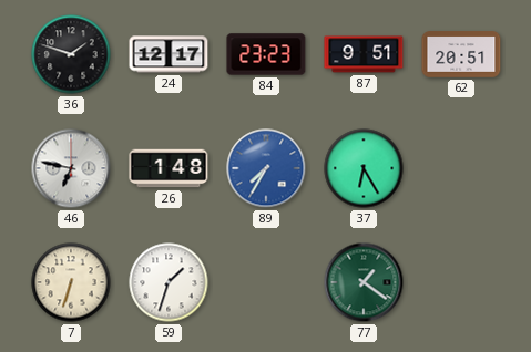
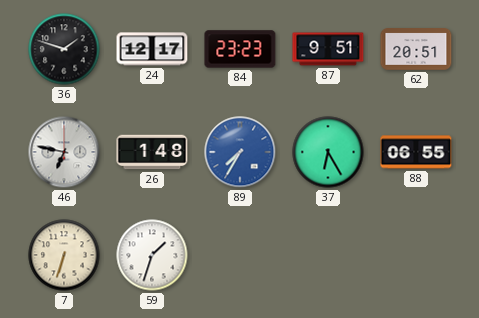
88: none -> 06:55 (416, 152)
77: 1:21 -> none (364, 282)
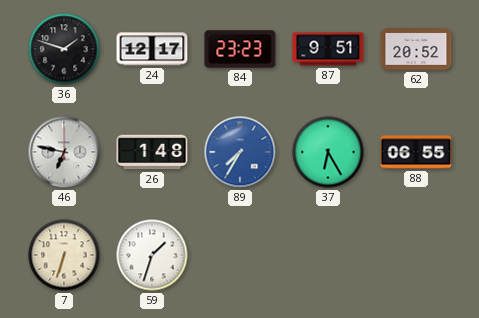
62: 20:51 -> 20:52 (416, 49)
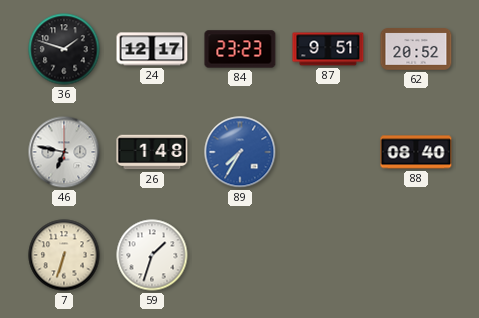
37: 6:25 -> none (328, 152)
88: 06:55 -> 08:40 (416, 152)
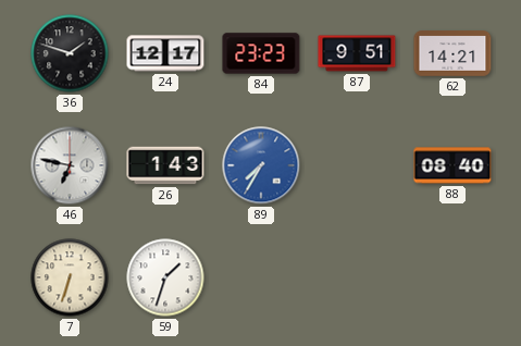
62: 20:52 -> 14:21 (452, 53)
26: 1:48 -> 1:43 (165, 165)
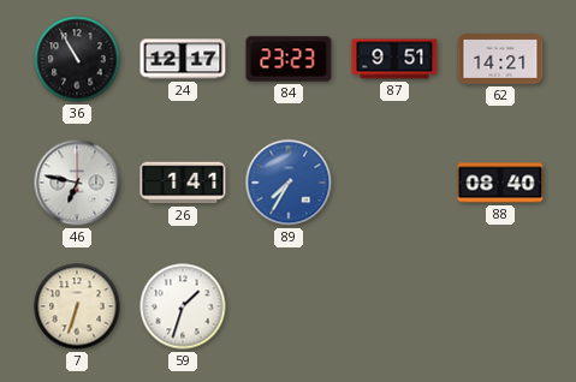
36: 1:48 -> 10:55 (77, 59)
26: 1:43 -> 1:41 (183, 183)
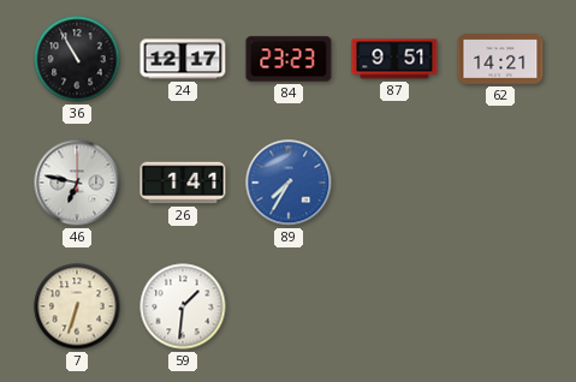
88: 08:40 -> none (500, 183)
59: 1:33 -> 1:31 (183, 306)
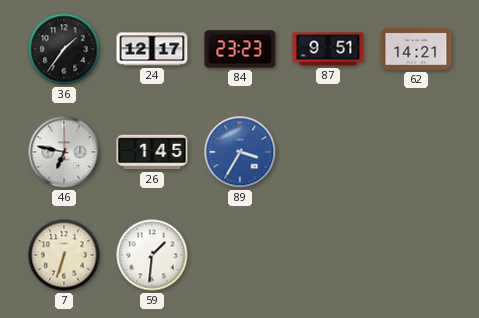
36: 10:55 -> 1:36 (64, 49)
26: 1:41 -> 1:45 (152, 152)
89: 7:35 -> 3:35 (240, 152)
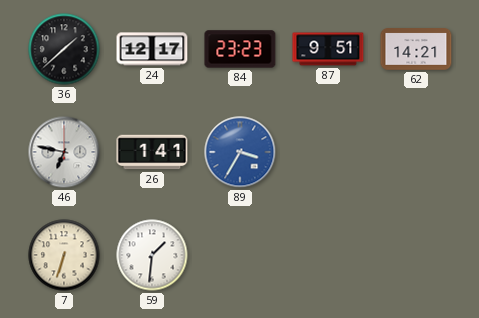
36: 1:36 -> 1:38 (64, 49)
26: 1:45 -> 1:41 (152, 152)
